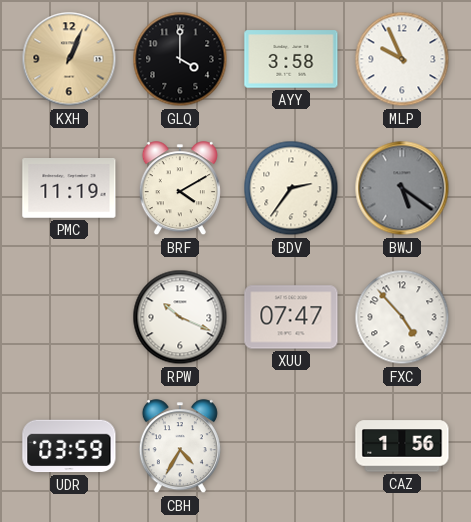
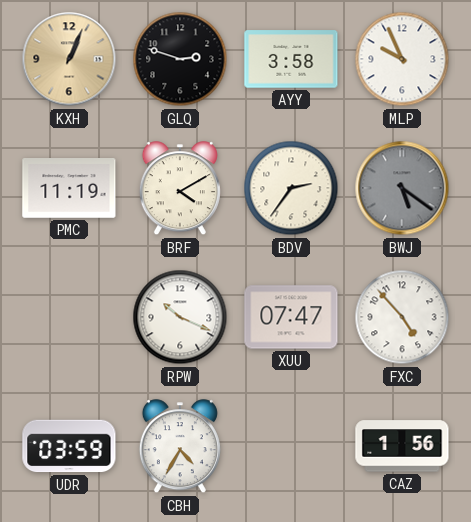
GLQ: 4:00 -> 2:48 (180, 59)
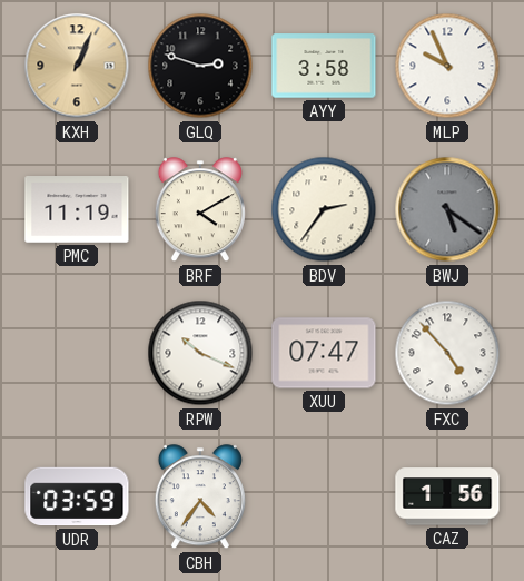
CBH: 4:35 -> 4:36 (200, 498)
